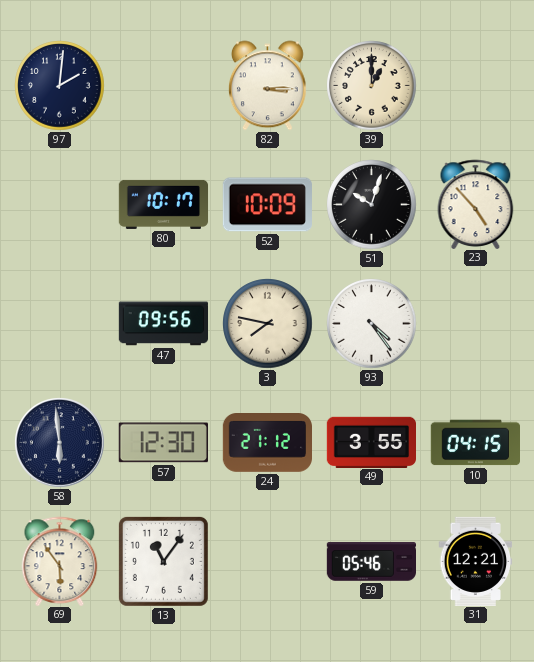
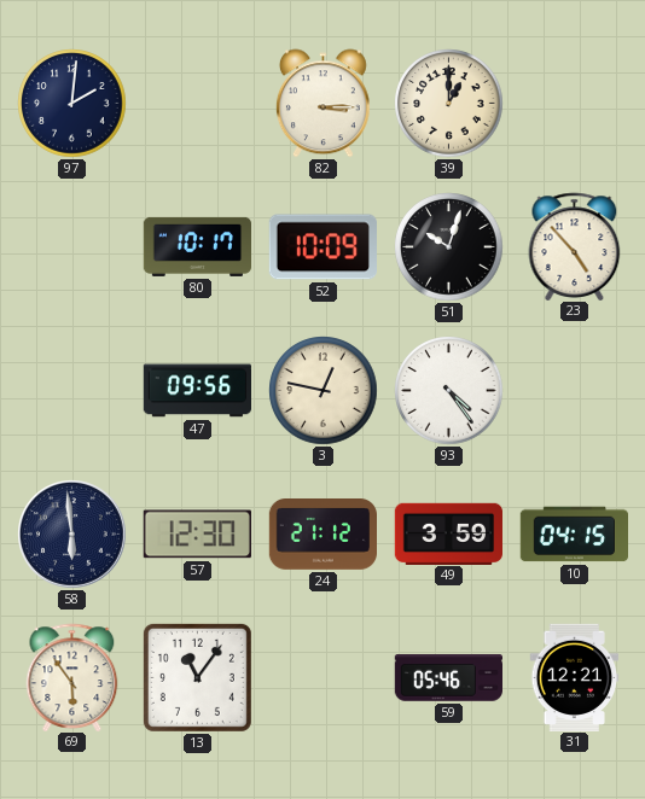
3: 7:47 -> 12:47 (324, 391)
49: 3:55 -> 3:59 (448, 533)
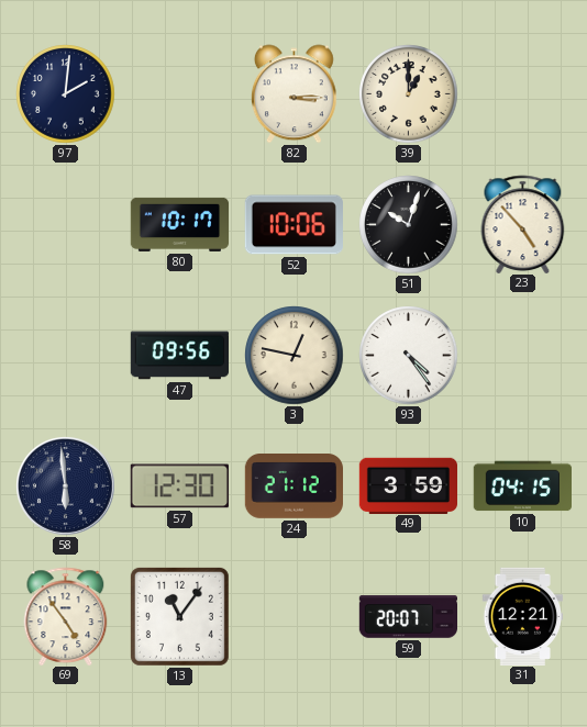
52: 10:09 -> 10:06 (293, 225)
69: 5:54 -> 4:54 (66, 616)
59: 05:46 -> 20:07 (408, 617)
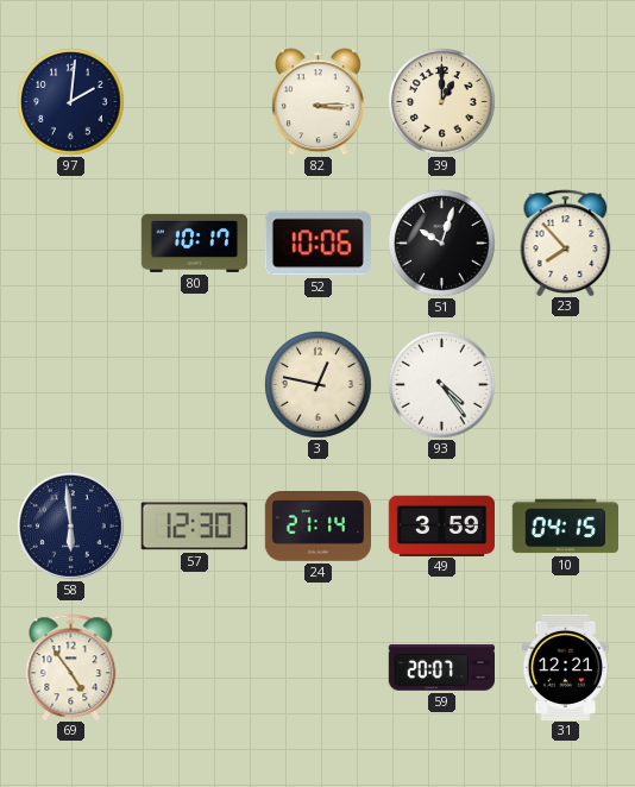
23: 4:53 -> 7:53 (566, 243)
47: 09:56 -> none (179, 356)
24: 21:12 -> 21:14 (317, 527)
13: 11:06 -> none (179, 616)
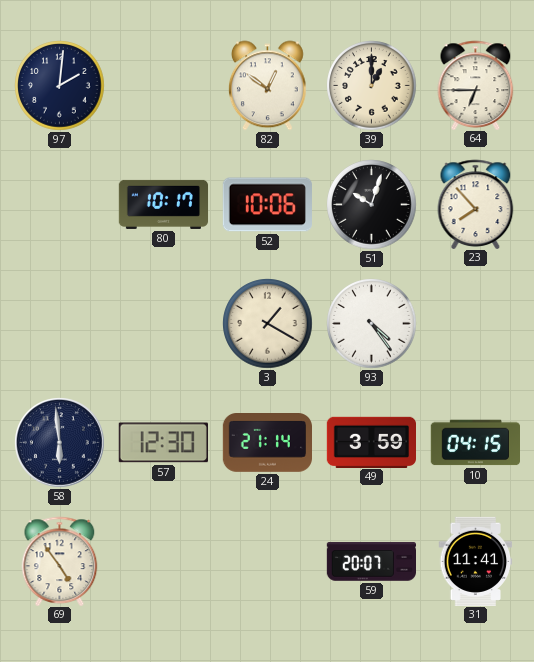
82: 3:15 -> 12:51 (267, 86)
64: none -> 6:45 (476, 85)
3: 12:47 -> 1:20 (268, 324)
31: 12:21 -> 11:41 (476, 561)
